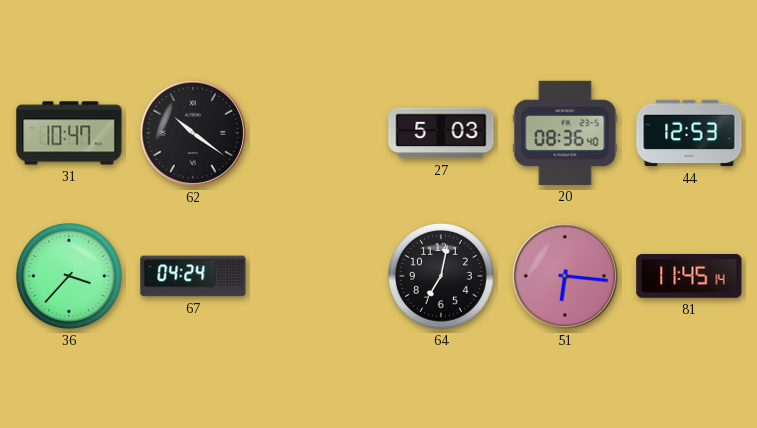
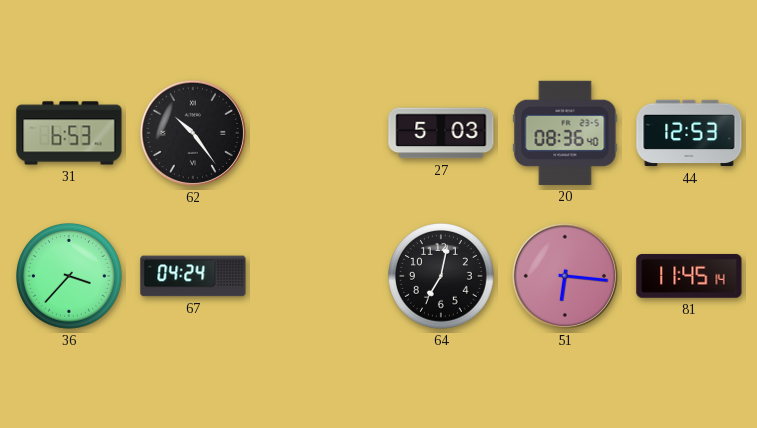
31: 10:47 -> 6:53 (69, 133)
62: 10:21 -> 10:24 (193, 133)
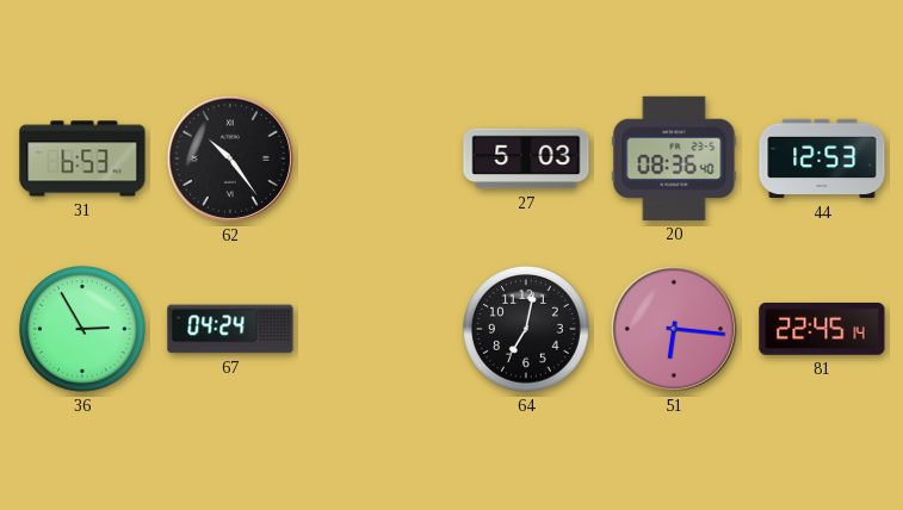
36: 3:37 -> 2:55 (84, 330)
81: 11:45 -> 22:45 (822, 329)
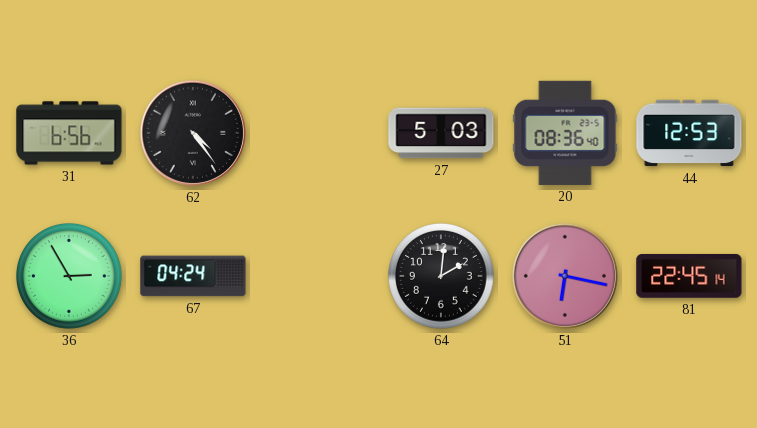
31: 6:53 -> 6:56 (69, 133)
62: 10:24 -> 4:24 (193, 133)
64: 7:02 -> 2:01 (442, 277)
51: 6:16 -> 6:17 (565, 276)
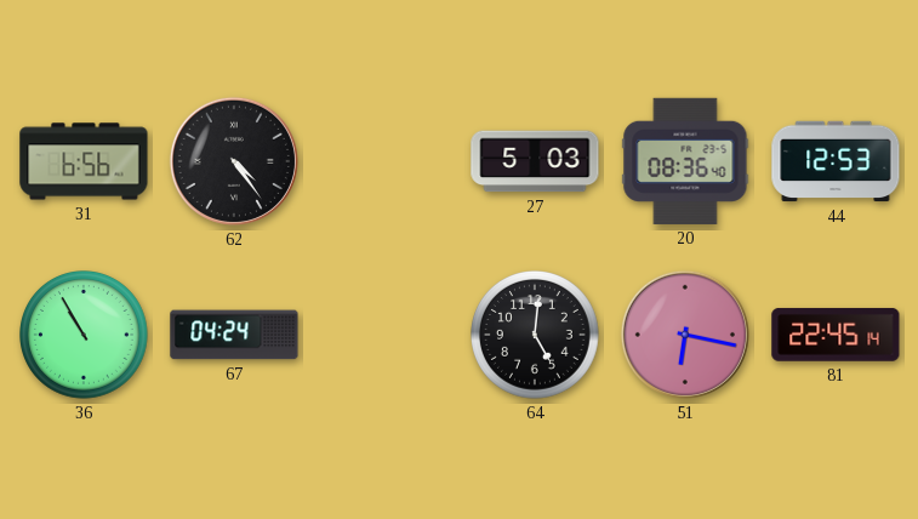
36: 2:55 -> 10:55 (85, 336)
64: 2:01 -> 5:01 (536, 336)
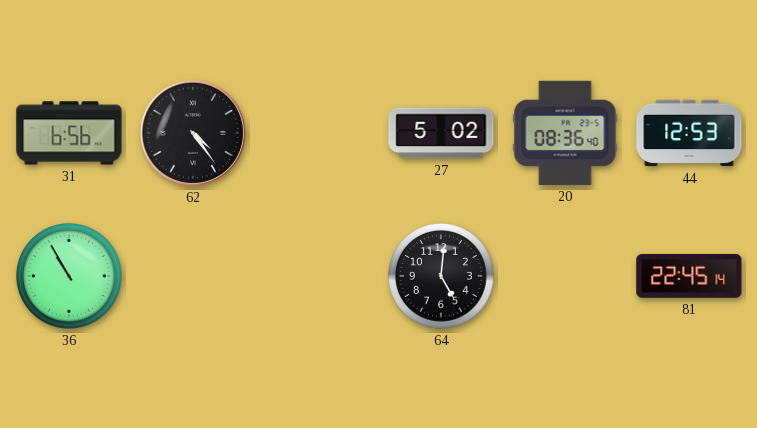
27: 5:03 -> 5:02 (441, 133)
67: 04:24 -> none (234, 335)
51: 6:17 -> none (685, 335)
